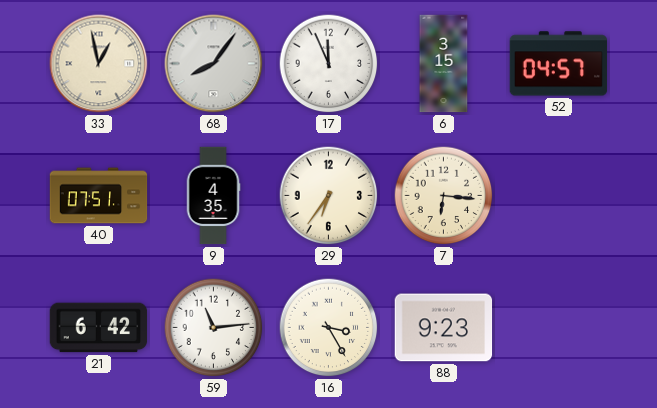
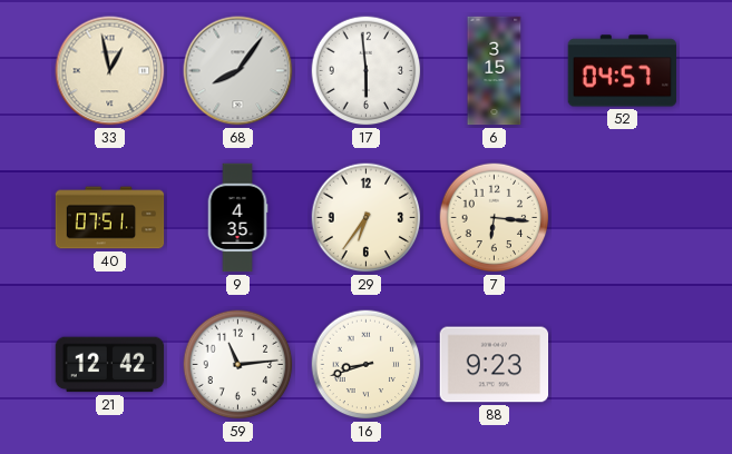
17: 11:56 -> 5:59 (367, 71)
21: 6:42 -> 12:42 (110, 365)
16: 3:25 -> 8:42 (367, 365)
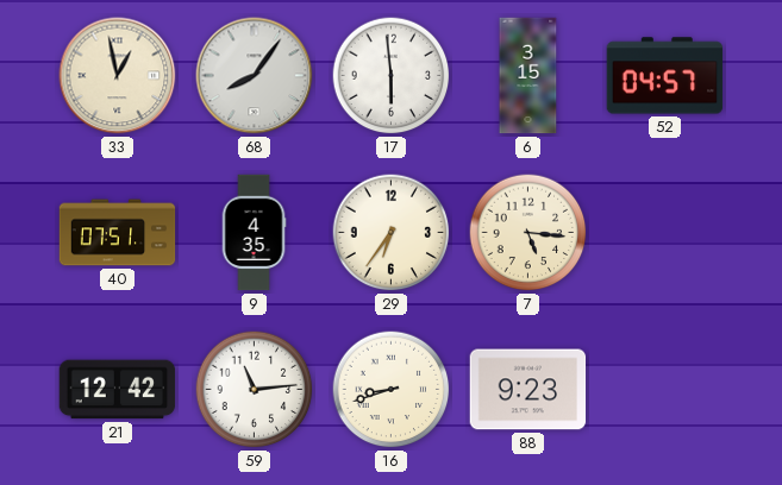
7: 6:16 -> 5:16 (528, 233)
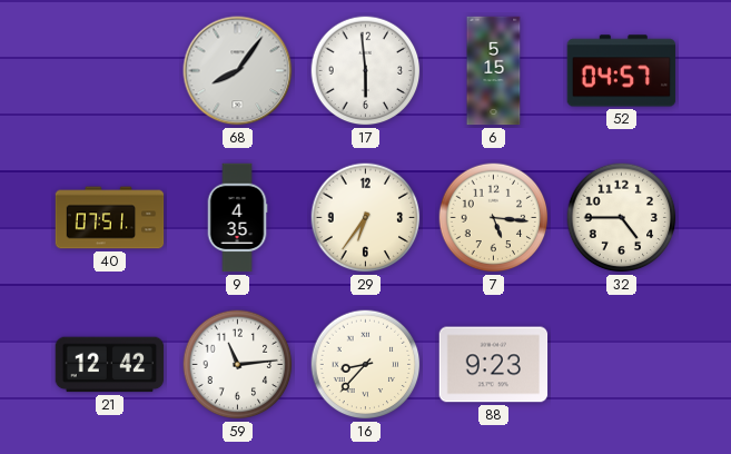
33: 12:58 -> none (118, 76)
6: 3:15 -> 5:15 (494, 71)
32: none -> 4:45 (622, 218)
16: 8:42 -> 8:37 (366, 365)
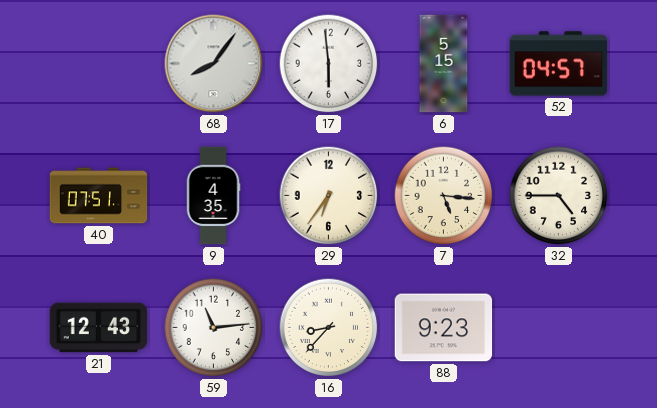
21: 12:42 -> 12:43 (99, 328)
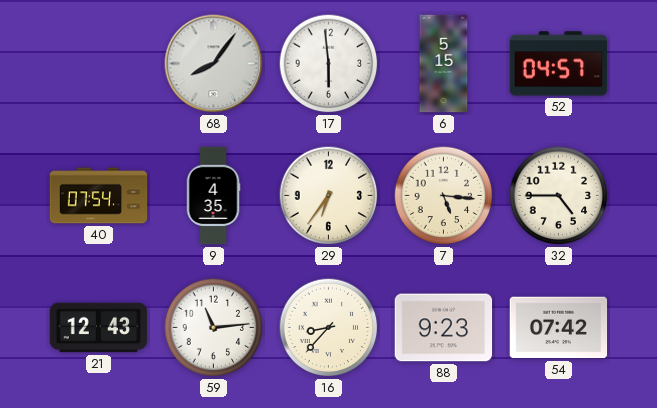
40: 07:51 -> 07:54 (99, 196)
54: none -> 07:42 (559, 328)
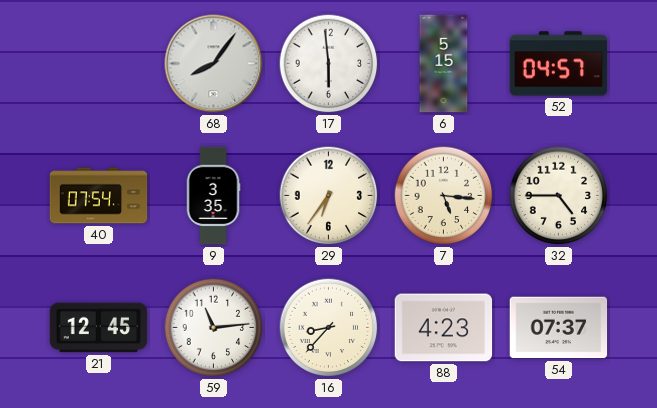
9: 4:35 -> 3:35 (213, 196)
21: 12:43 -> 12:45 (99, 328)
88: 9:23 -> 4:23 (444, 328)
54: 07:42 -> 07:37 (559, 328)
